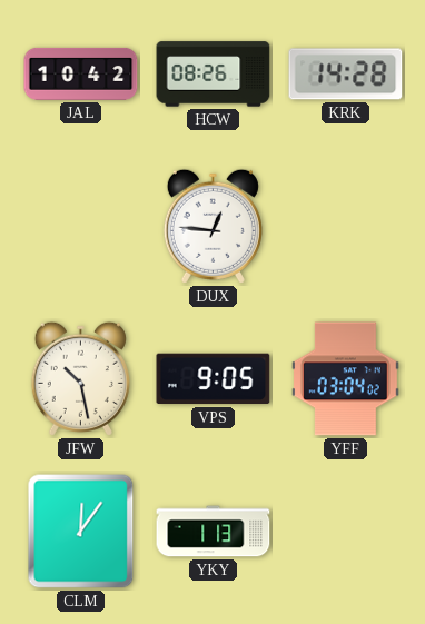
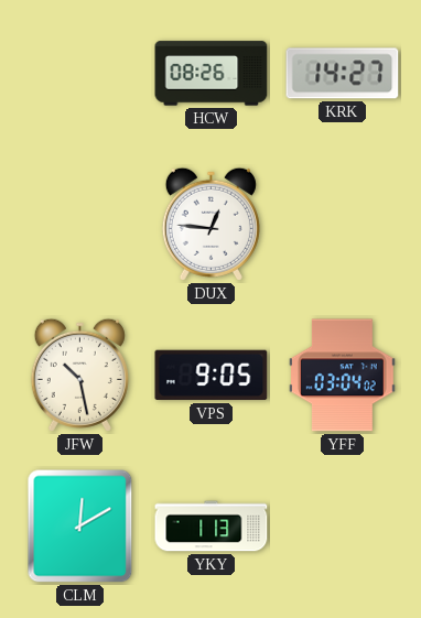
JAL: 10:42 -> none (81, 73)
KRK: 14:28 -> 14:27 (343, 74)
CLM: 12:06 -> 12:10 (80, 527)
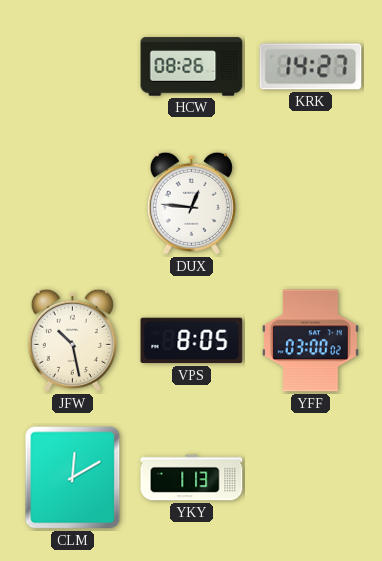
VPS: 9:05 -> 8:05 (192, 341)
YFF: 03:04 -> 03:00 (310, 341)
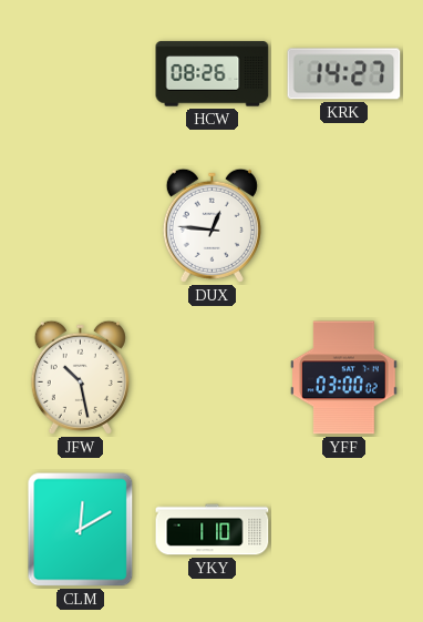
VPS: 8:05 -> none (192, 341)
YKY: 1:13 -> 1:10 (213, 530)
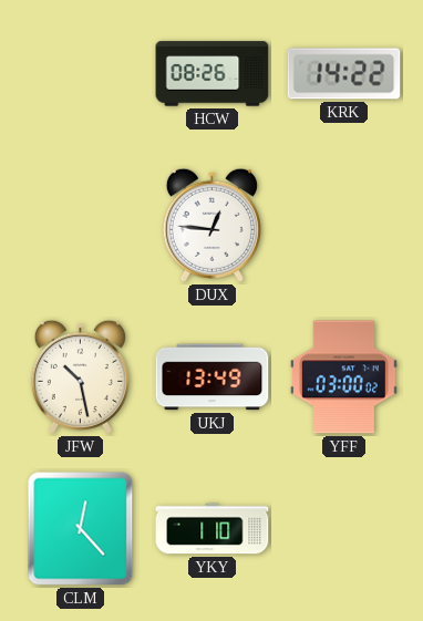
KRK: 14:27 -> 14:22 (344, 74)
UKJ: none -> 13:49 (213, 377)
CLM: 12:10 -> 12:23 (81, 529)
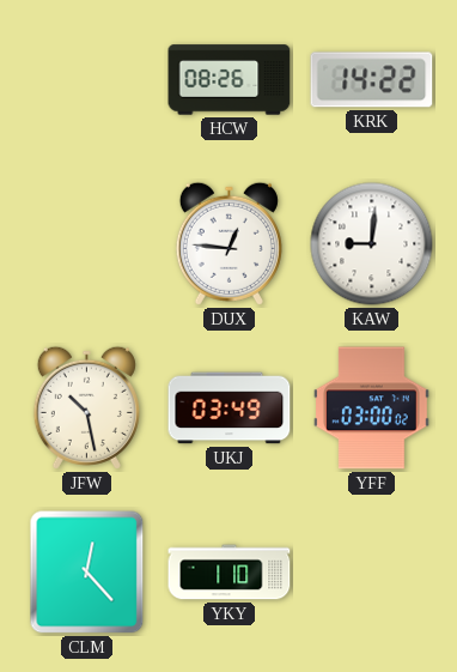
KAW: none -> 9:01 (372, 244)
UKJ: 13:49 -> 03:49 (230, 408)
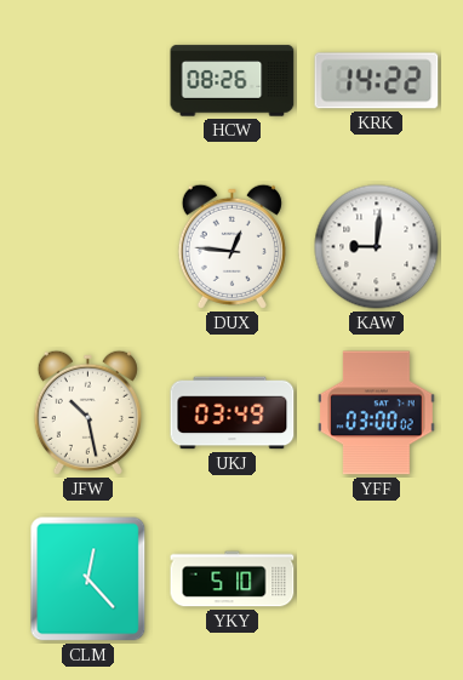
YKY: 1:10 -> 5:10 (233, 579)
